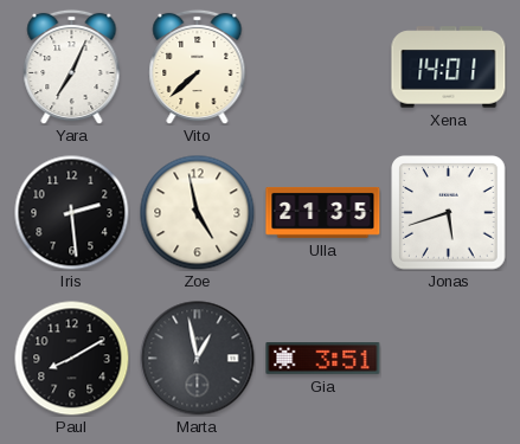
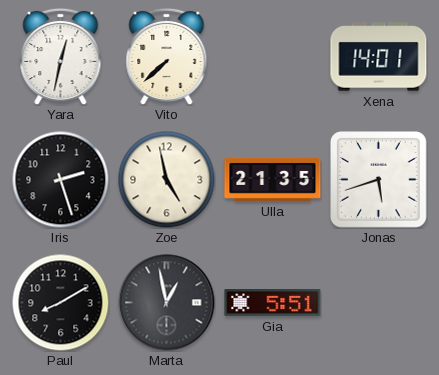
Yara: 7:04 -> 12:32 (61, 56)
Iris: 2:29 -> 2:27 (60, 179)
Gia: 3:51 -> 5:51 (273, 303)
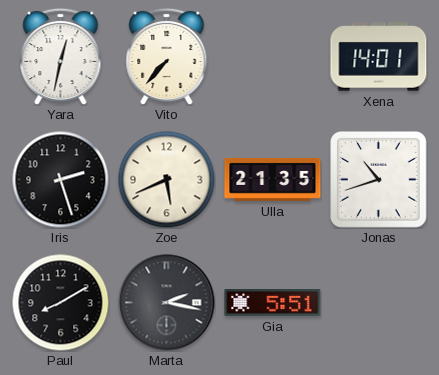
Vito: 7:38 -> 7:37 (167, 56)
Zoe: 4:58 -> 5:41 (166, 179)
Jonas: 5:42 -> 10:42 (379, 180)
Marta: 12:58 -> 2:17 (167, 303)
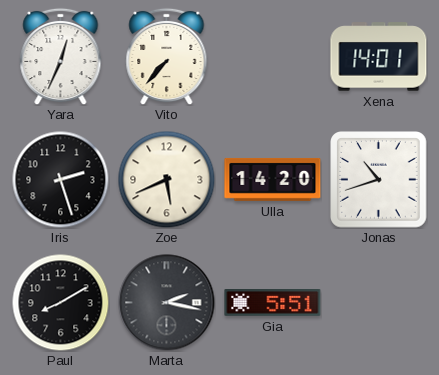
Yara: 12:32 -> 12:34 (61, 56)
Ulla: 21:35 -> 14:20 (273, 179)
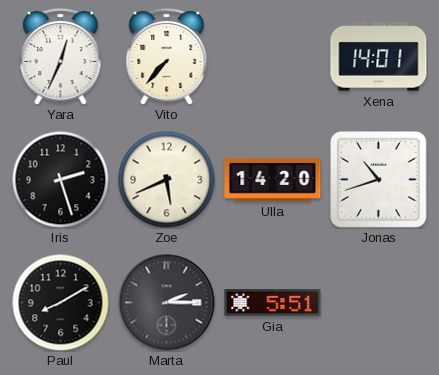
Marta: 2:17 -> 2:15 (167, 303)
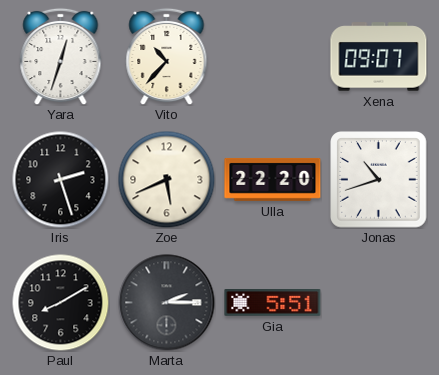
Yara: 12:34 -> 12:33 (61, 56)
Vito: 7:37 -> 10:37 (167, 56)
Xena: 14:01 -> 09:07 (379, 57)
Ulla: 14:20 -> 22:20 (273, 179)
